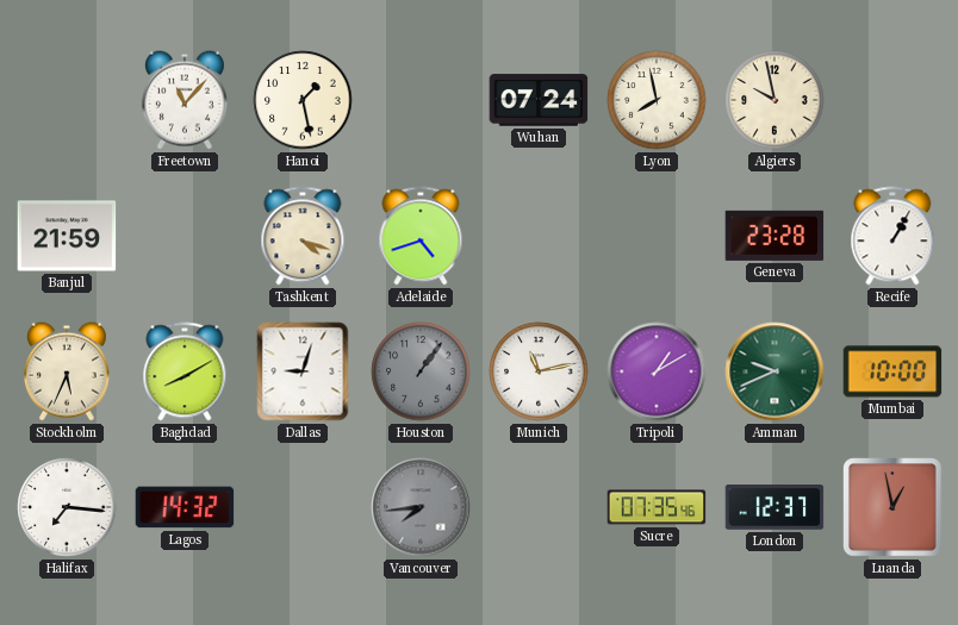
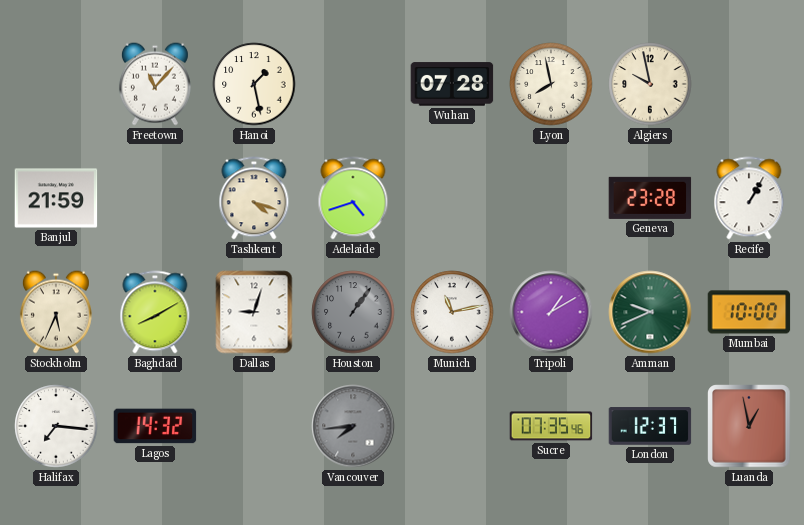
Wuhan: 07:24 -> 07:28 (452, 84)
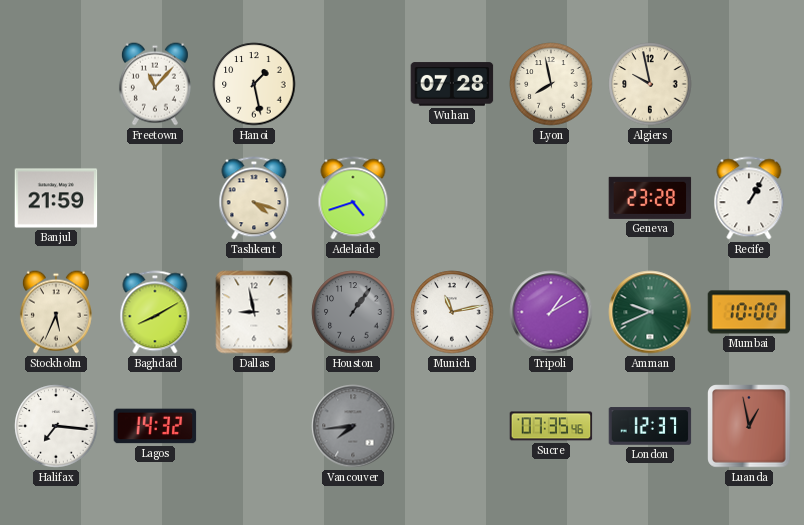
Dallas: 9:03 -> 8:58 (254, 312)
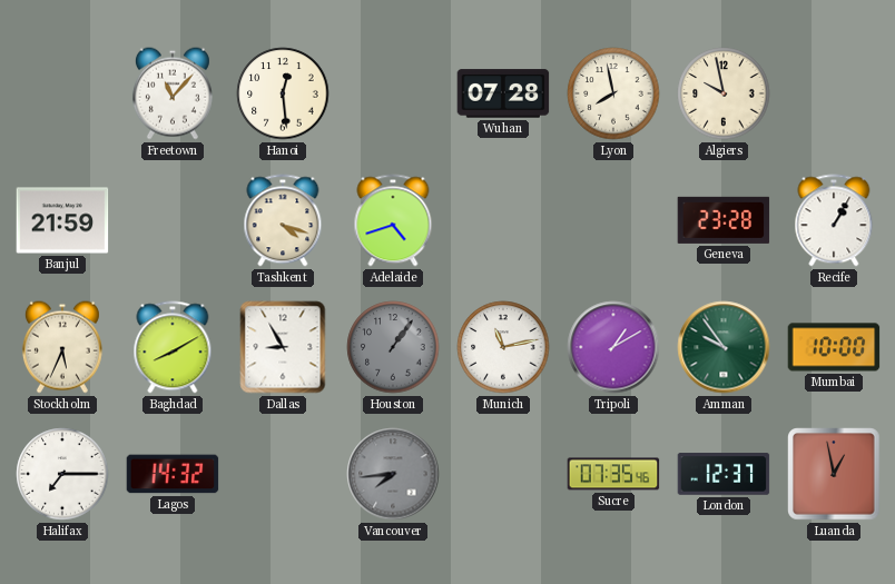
Hanoi: 1:28 -> 12:29 (283, 93)
Dallas: 8:58 -> 8:55 (283, 347)
Amman: 9:41 -> 9:54 (724, 347)
Halifax: 7:16 -> 7:15 (62, 474)
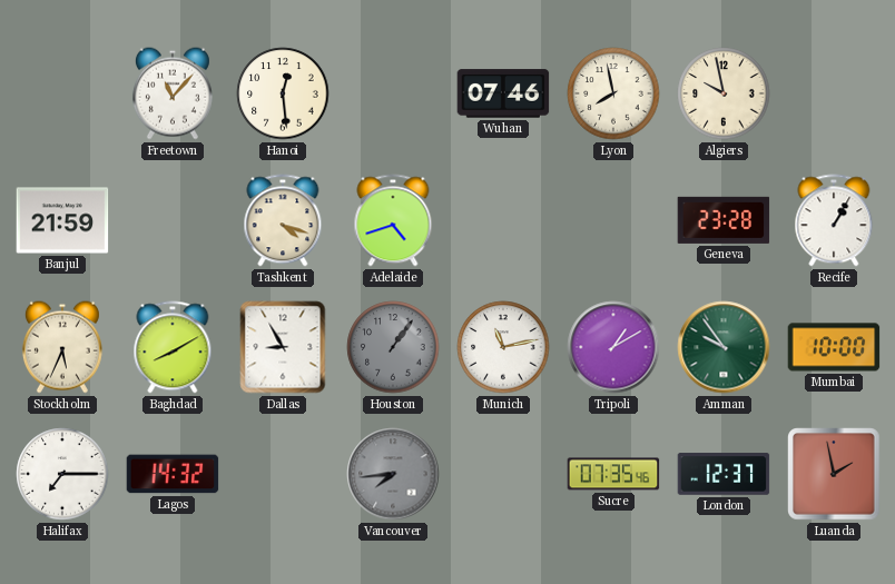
Wuhan: 07:28 -> 07:46 (503, 93)
Luanda: 12:58 -> 1:58 (834, 474)
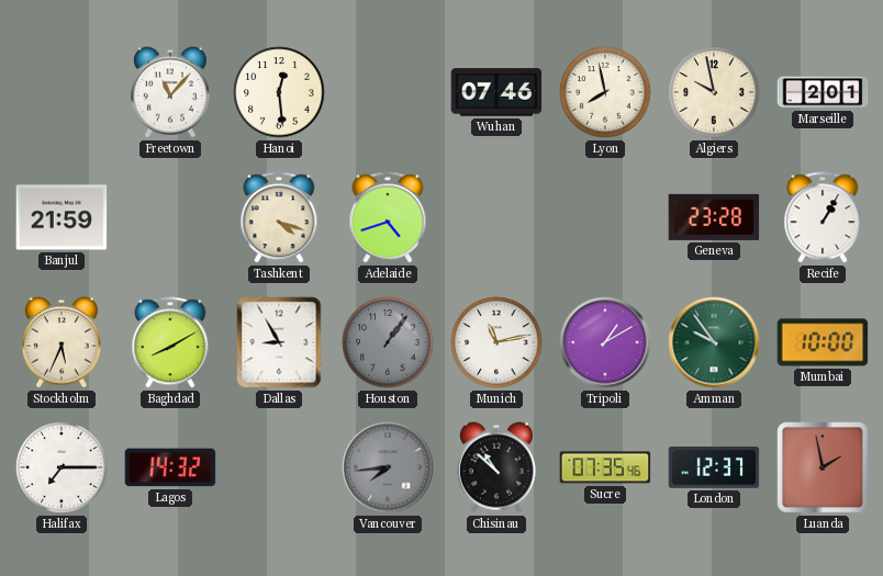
Marseille: none -> 2:01 (823, 92)
Chisinau: none -> 10:52 (496, 467)
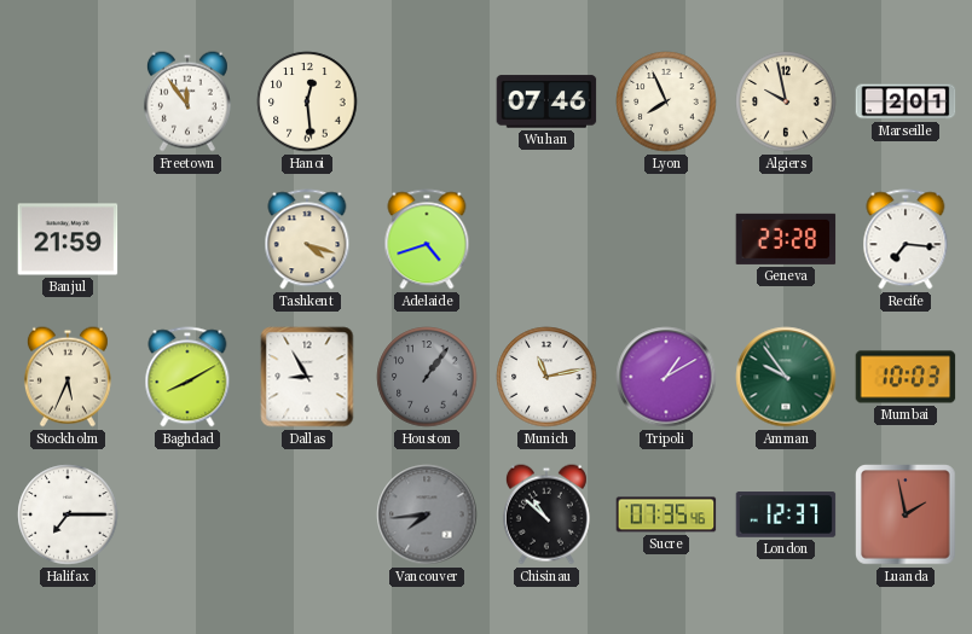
Freetown: 11:07 -> 11:54 (187, 101)
Lyon: 7:58 -> 7:56 (666, 101)
Recife: 1:05 -> 7:16 (906, 239)
Mumbai: 10:00 -> 10:03 (906, 377)
Lagos: 14:32 -> none (170, 467)
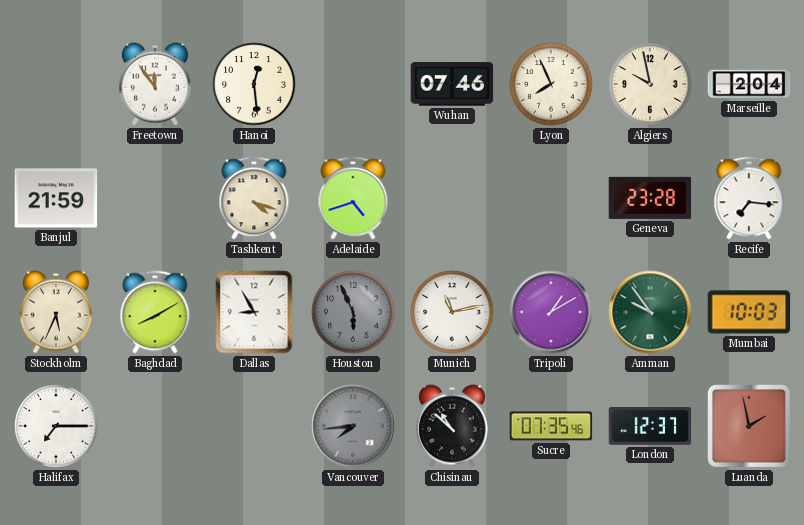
Marseille: 2:01 -> 2:04 (749, 84)
Houston: 1:06 -> 5:56 (353, 312)
